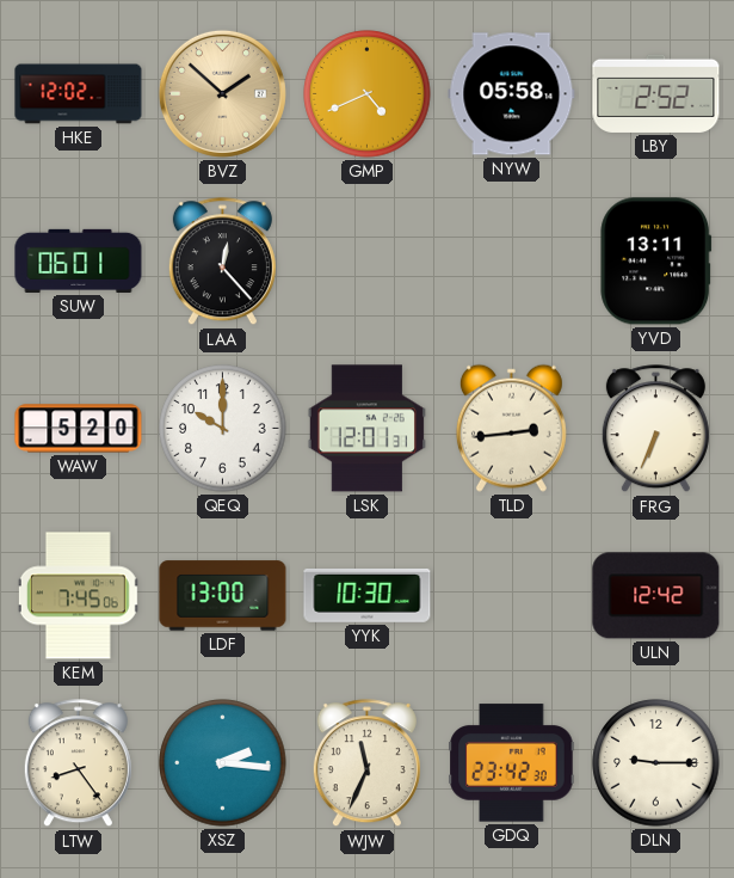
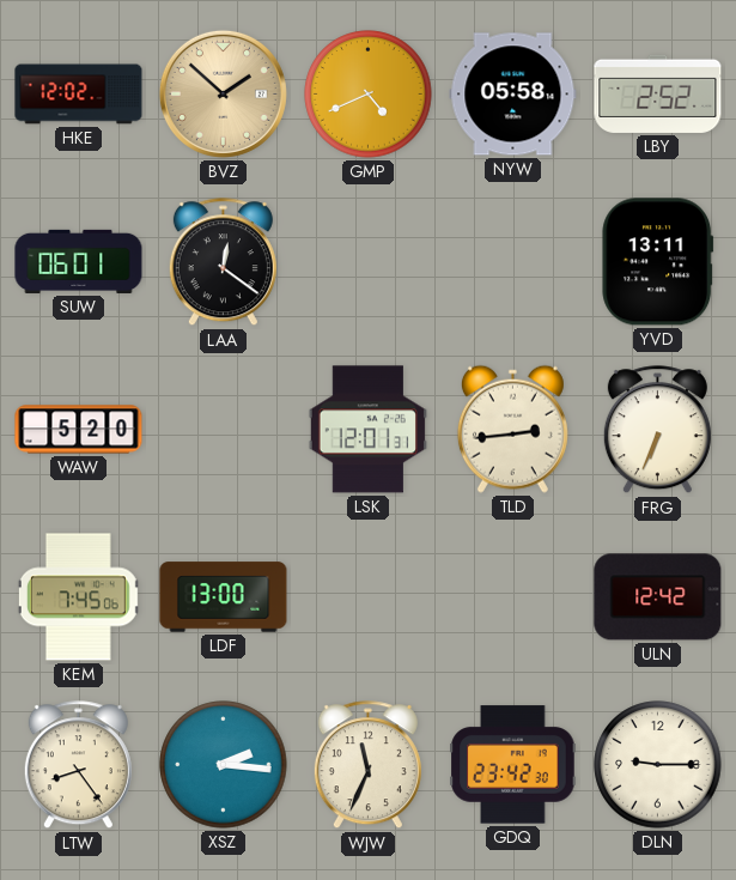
LAA: 12:23 -> 12:21 (223, 262)
QEQ: 10:00 -> none (223, 429)
YYK: 10:30 -> none (368, 595)
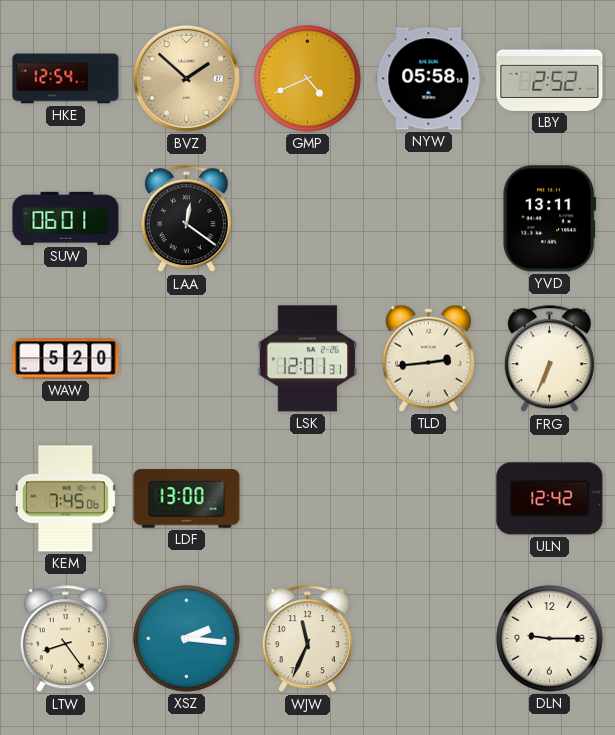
HKE: 12:02 -> 12:54 (66, 79)
GDQ: 23:42 -> none (513, 765)
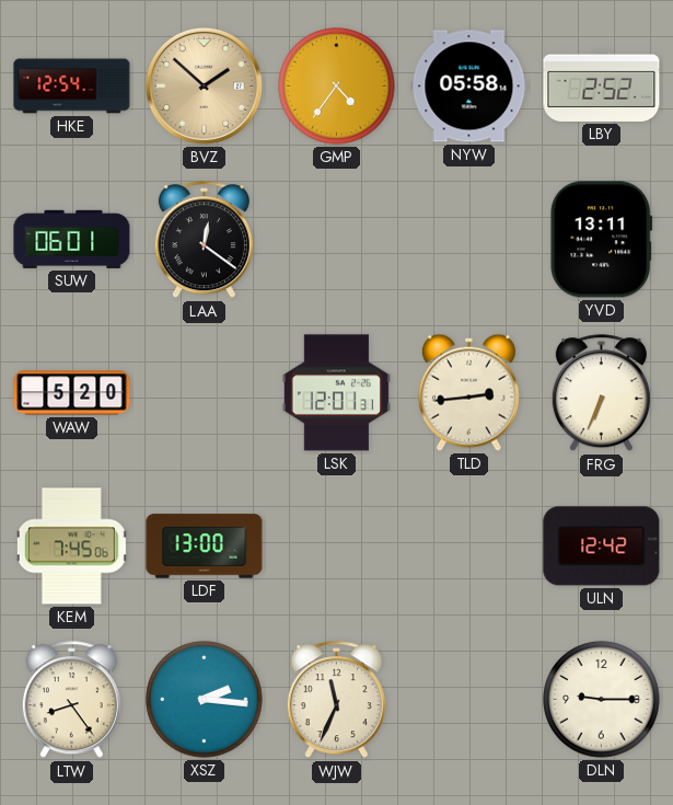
GMP: 4:41 -> 4:36 (337, 87)
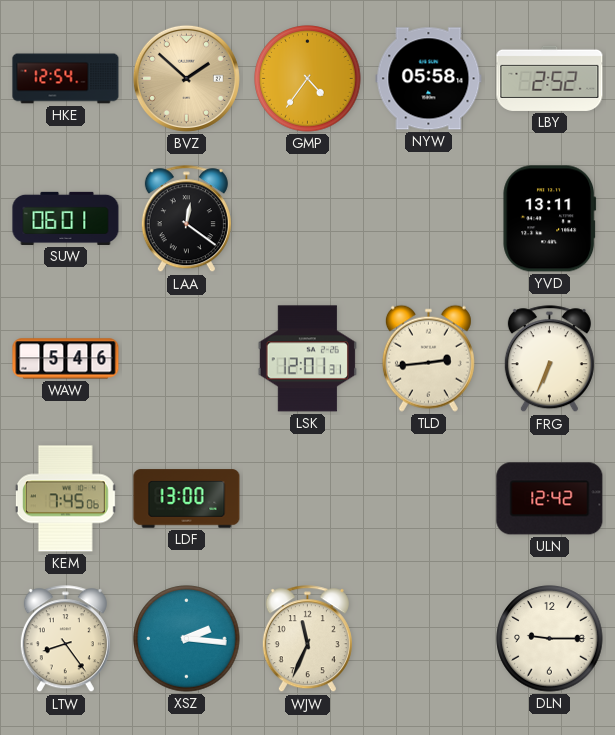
WAW: 5:20 -> 5:46 (66, 359)
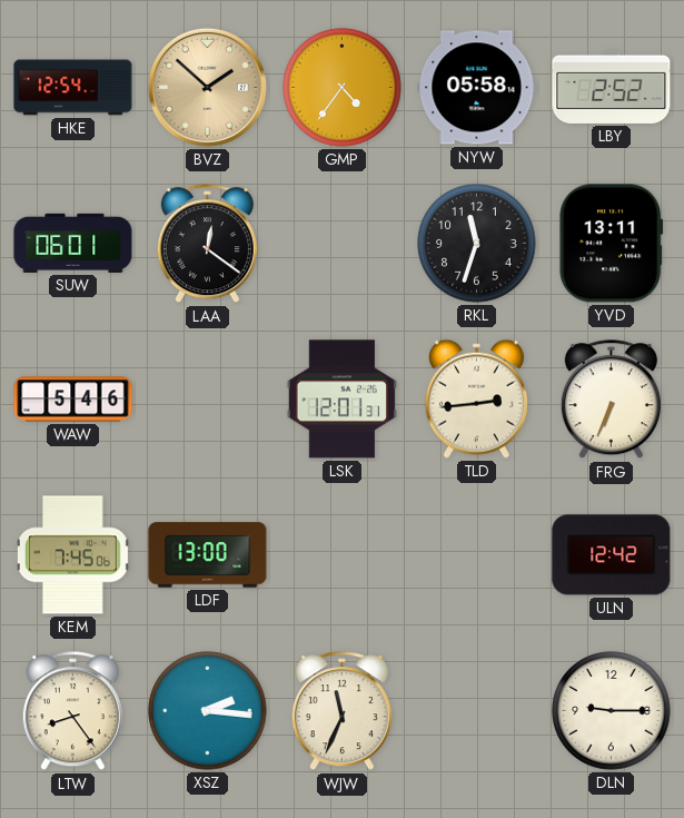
RKL: none -> 11:33 (477, 244)
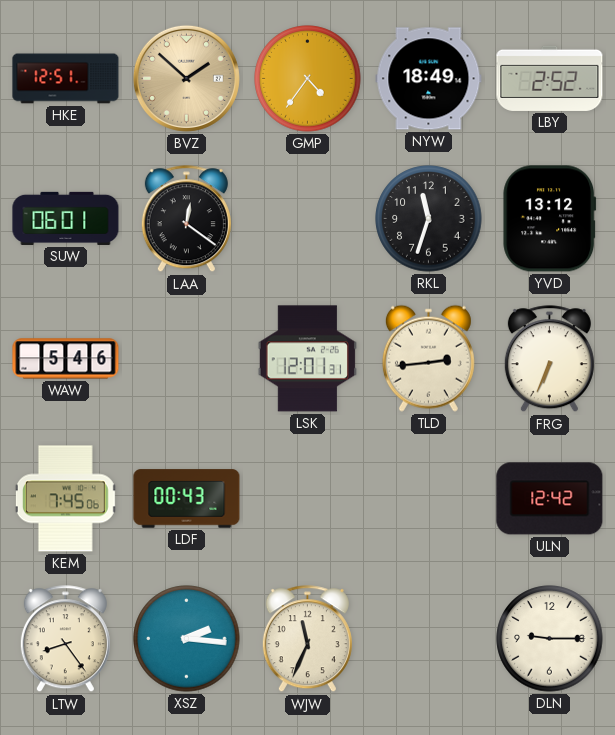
HKE: 12:54 -> 12:51 (66, 79)
NYW: 05:58 -> 18:49 (429, 79)
YVD: 13:11 -> 13:12 (550, 219)
LDF: 13:00 -> 00:43 (187, 499)
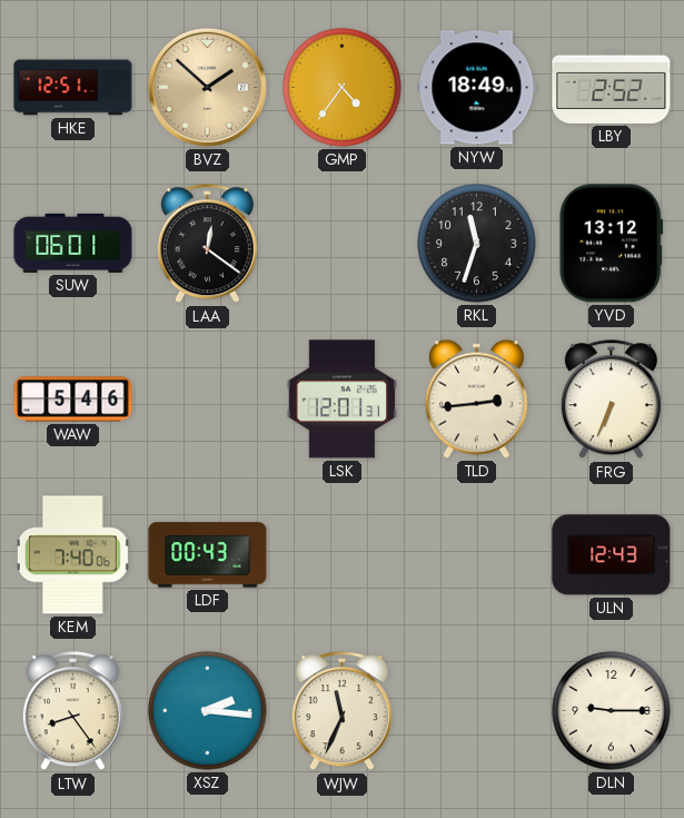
KEM: 7:45 -> 7:40 (72, 555)
ULN: 12:42 -> 12:43 (612, 555)
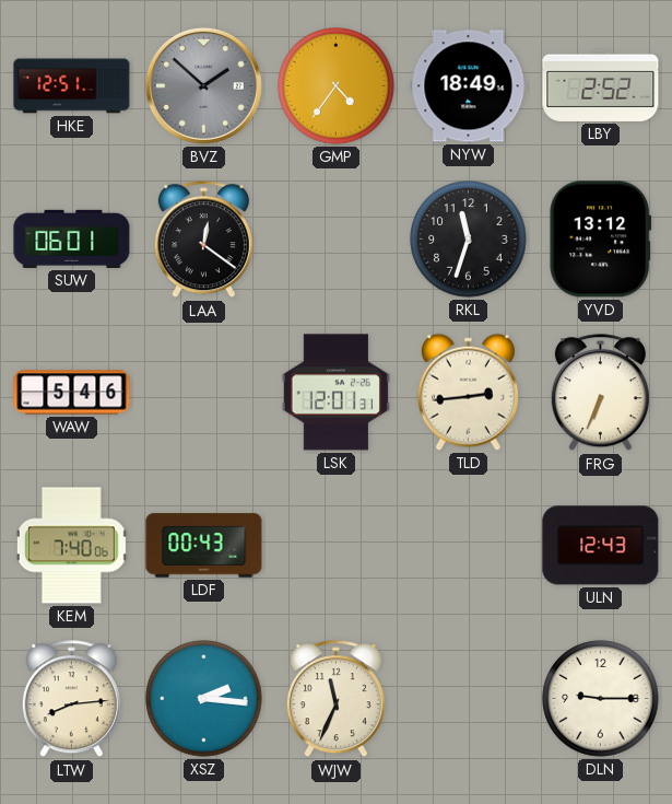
BVZ dial: champagne -> grey (203, 85)
LTW: 8:24 -> 8:14 (71, 699)
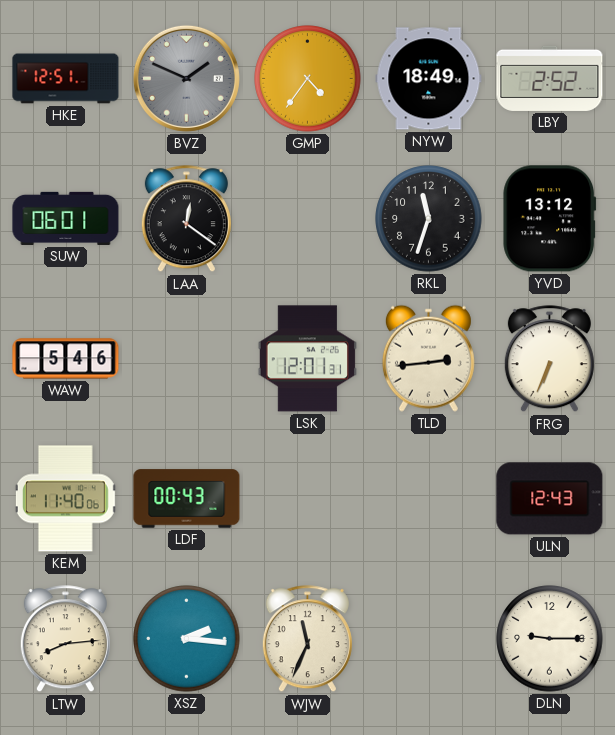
BVZ: 1:52 -> 1:49 (186, 78)
KEM: 7:40 -> 11:40 (65, 499)
